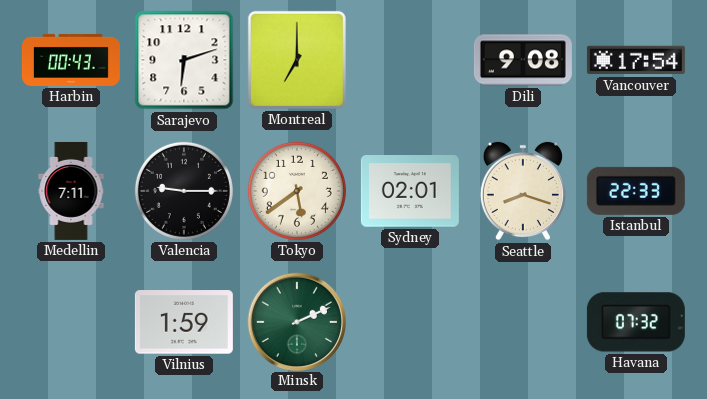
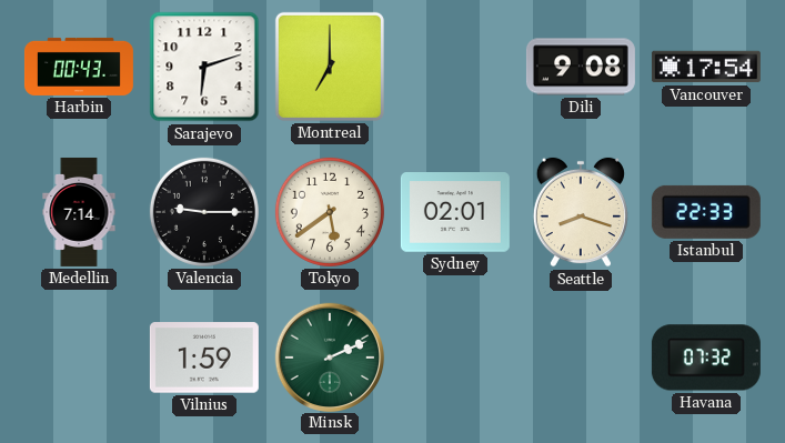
Medellin: 7:11 -> 7:14 (79, 212)
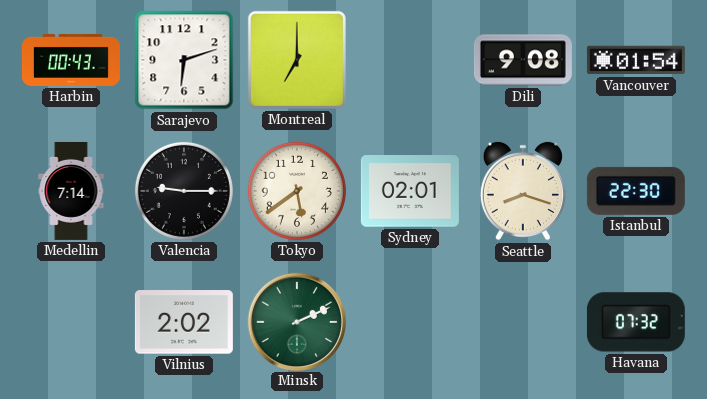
Vancouver: 17:54 -> 01:54 (636, 60)
Istanbul: 22:33 -> 22:30 (636, 191)
Vilnius: 1:59 -> 2:02 (184, 322)
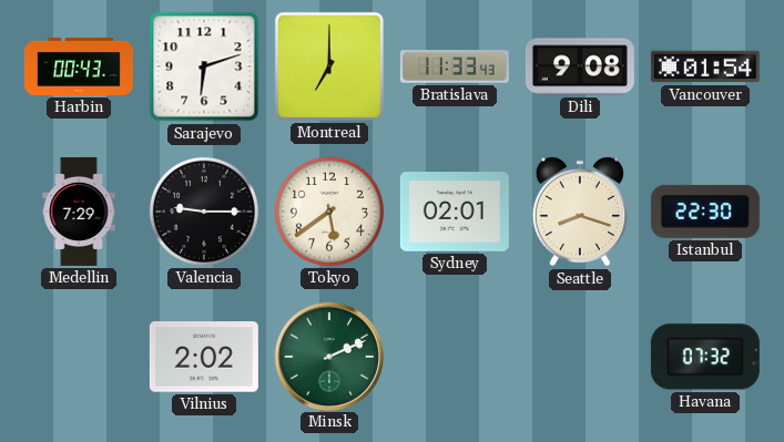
Bratislava: none -> 11:33 (455, 66)
Medellin: 7:14 -> 7:29 (79, 212)
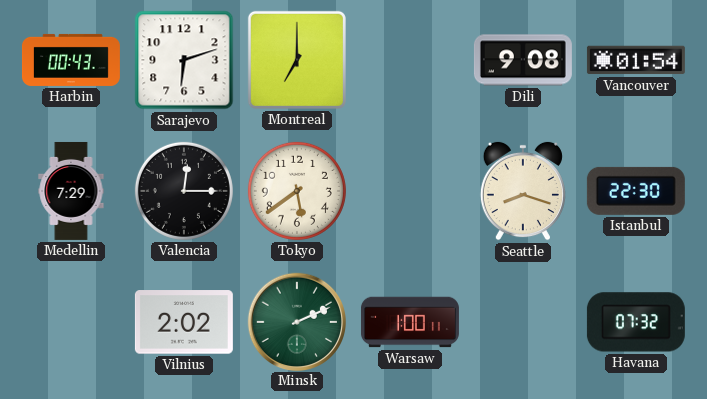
Bratislava: 11:33 -> none (455, 66)
Valencia: 9:15 -> 12:15 (184, 191)
Sydney: 02:01 -> none (455, 212)
Warsaw: none -> 1:00 (410, 322)
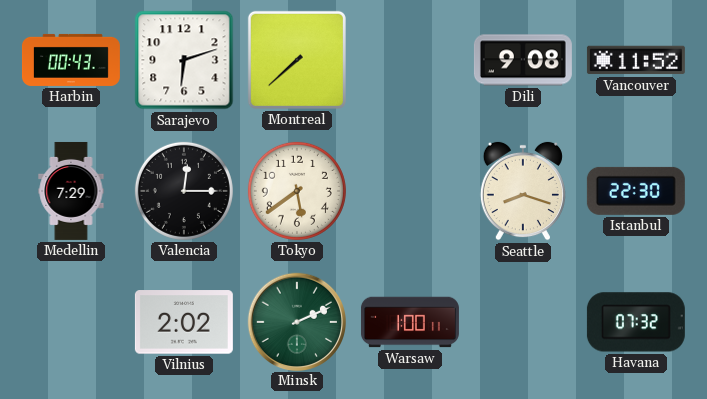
Montreal: 7:00 -> 7:38 (297, 60)
Vancouver: 01:54 -> 11:52 (636, 60)
